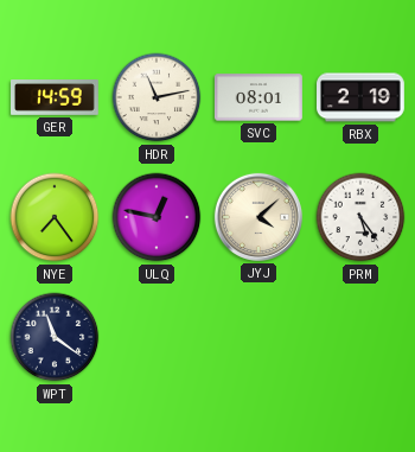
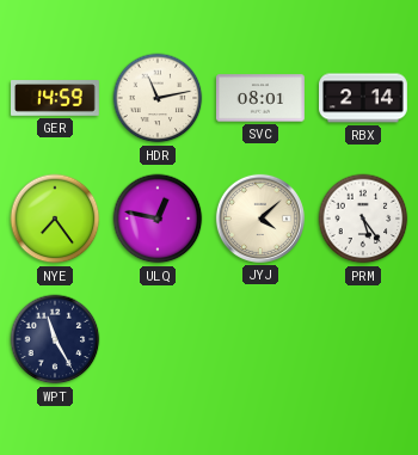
RBX: 2:19 -> 2:14 (364, 98)
WPT: 11:21 -> 11:25 (55, 339)
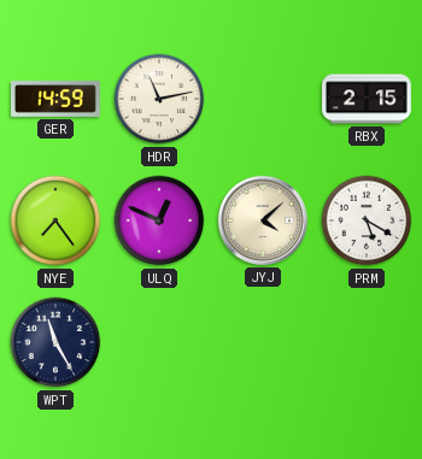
SVC: 08:01 -> none (260, 98)
RBX: 2:14 -> 2:15 (368, 99)
ULQ: 12:47 -> 12:49 (159, 220)
PRM: 5:24 -> 5:20 (367, 220)
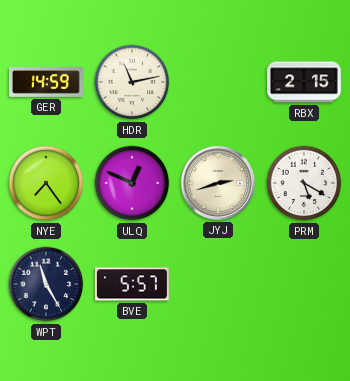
JYJ: 4:08 -> 2:42 (218, 183)
BVE: none -> 5:57 (132, 284)
